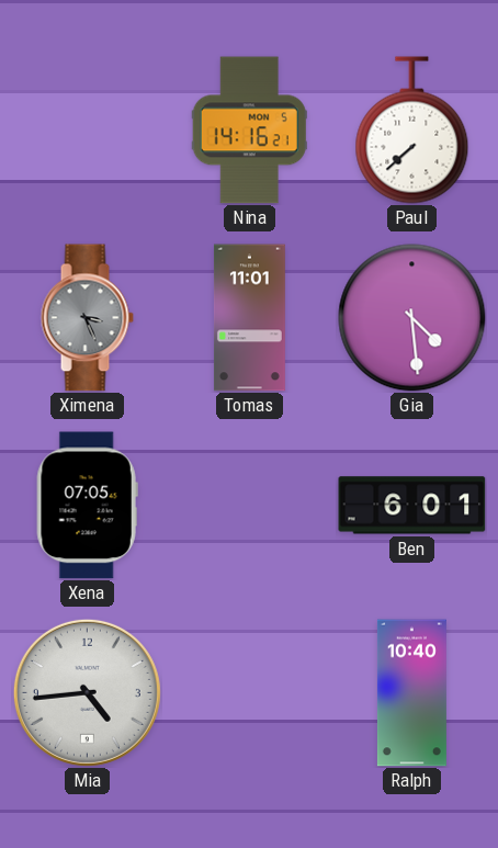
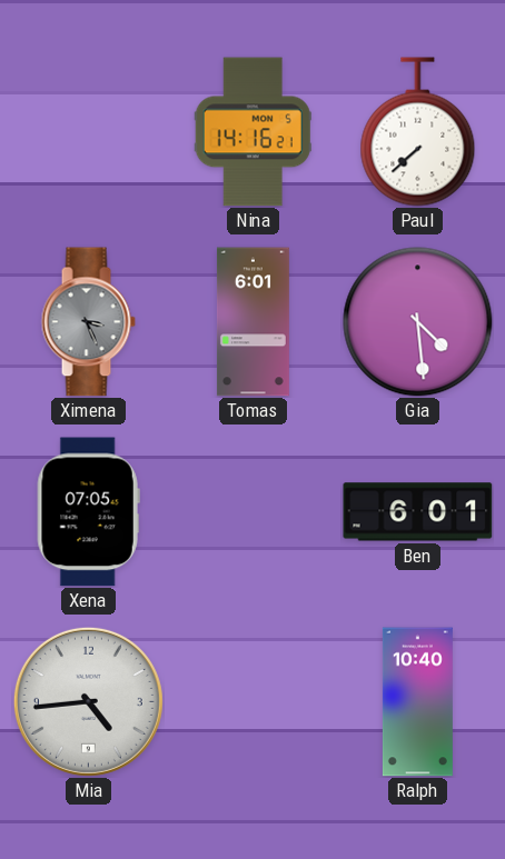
Tomas: 11:01 -> 6:01 (253, 322)
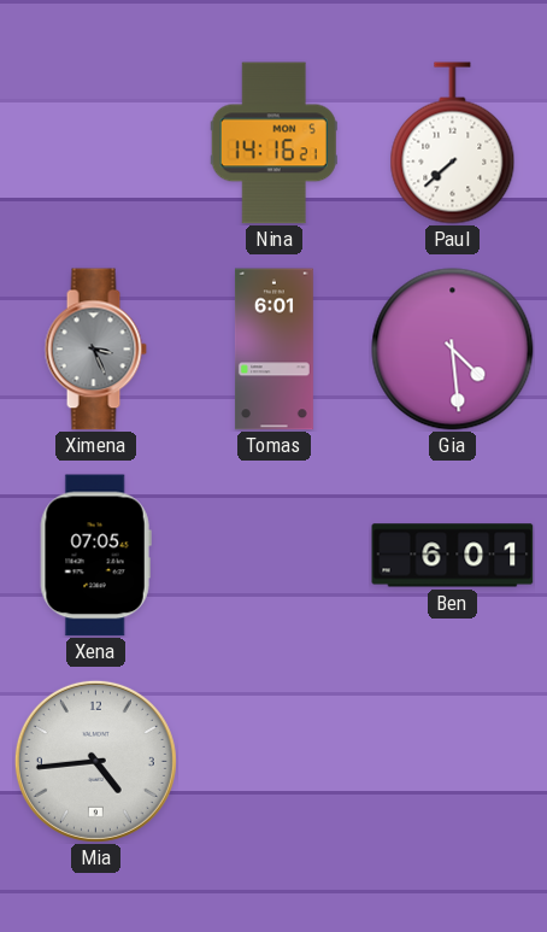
Ralph: 10:40 -> none (417, 702)
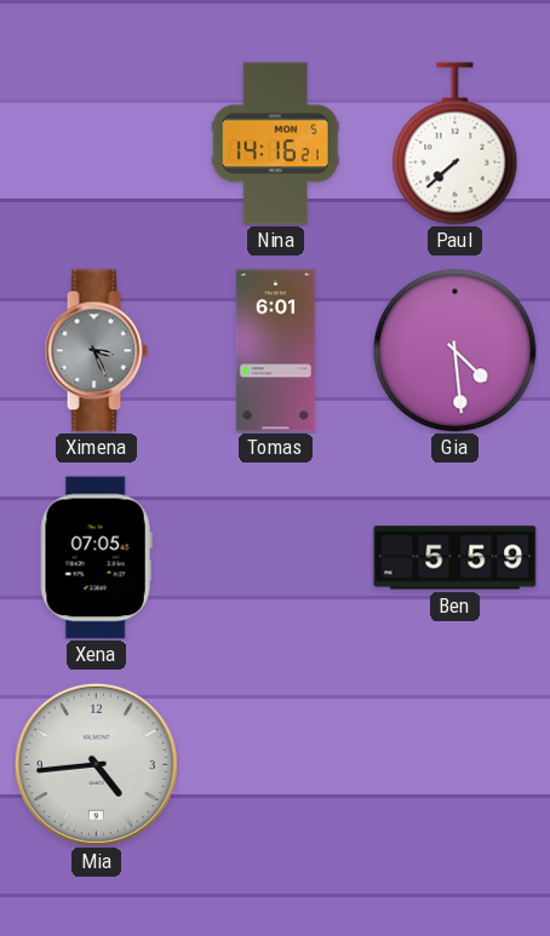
Ben: 6:01 -> 5:59 (456, 558)
